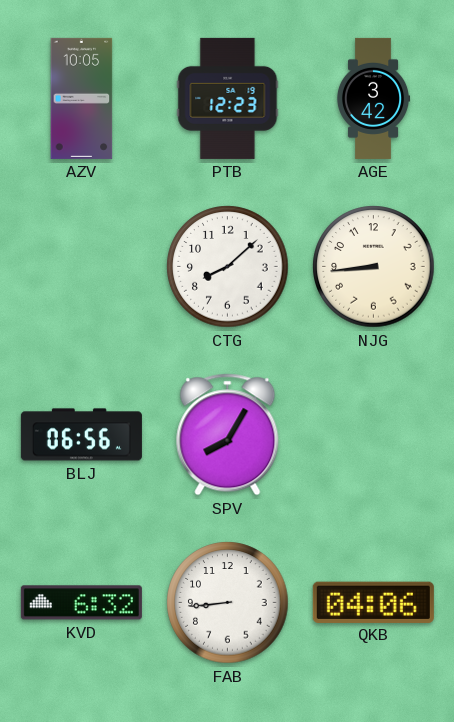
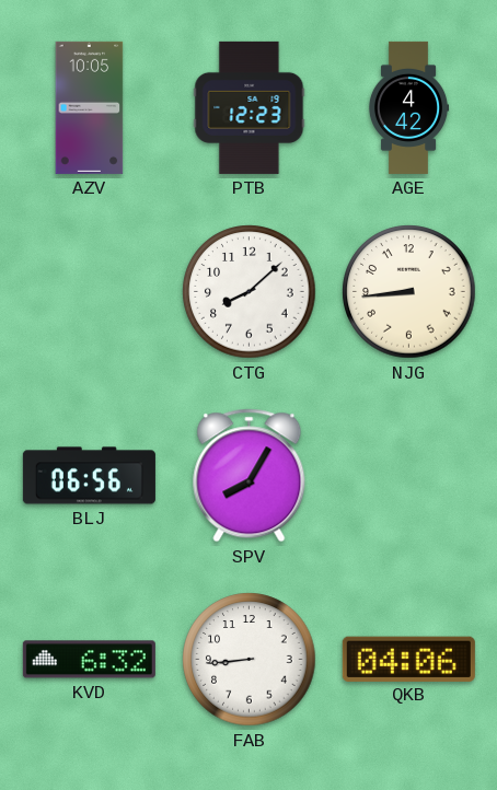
AGE: 3:42 -> 4:42 (408, 107)
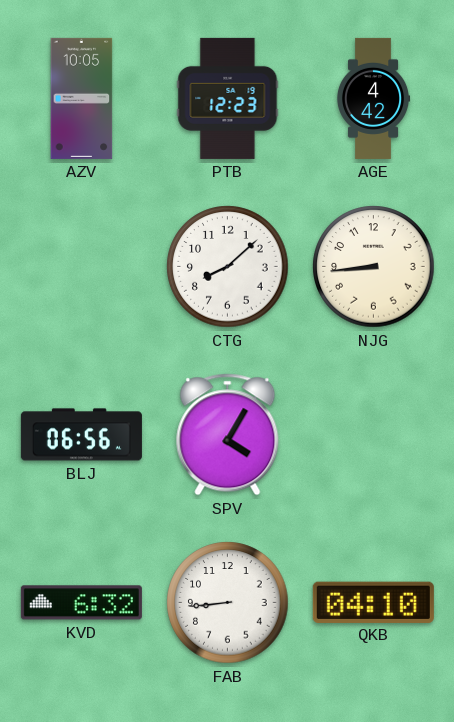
SPV: 8:05 -> 4:05 (228, 435)
QKB: 04:06 -> 04:10 (373, 602)
